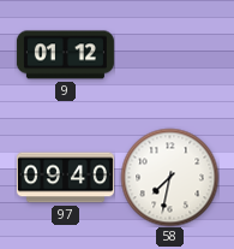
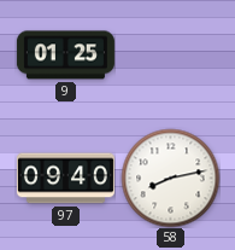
9: 01:12 -> 01:25 (65, 56)
58: 7:32 -> 8:13 (170, 178)
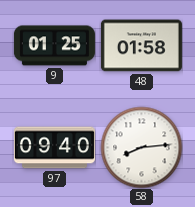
48: none -> 01:58 (141, 46)
58: 8:13 -> 8:14 (141, 147)
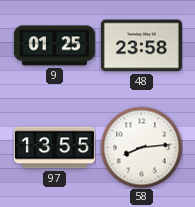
48: 01:58 -> 23:58 (141, 46)
97: 09:40 -> 13:55 (54, 148)
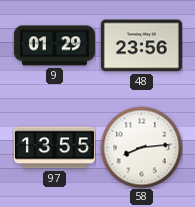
9: 01:25 -> 01:29 (54, 46)
48: 23:58 -> 23:56 (141, 46)
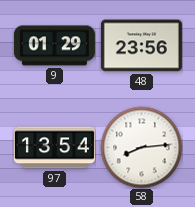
97: 13:55 -> 13:54 (54, 148)
